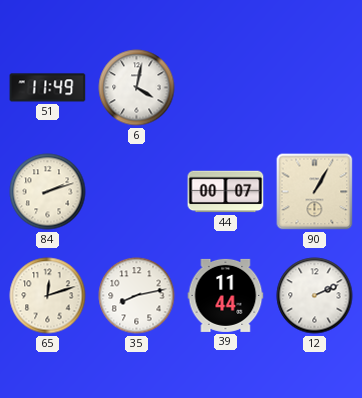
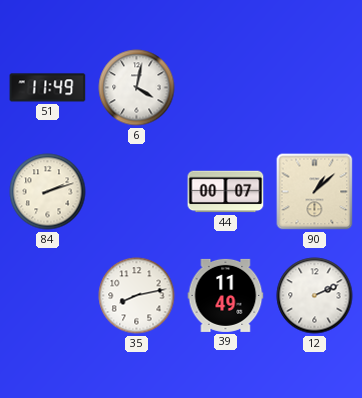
90: 1:05 -> 1:08 (315, 192)
65: 12:12 -> none (48, 296)
39: 11:44 -> 11:49 (226, 295)
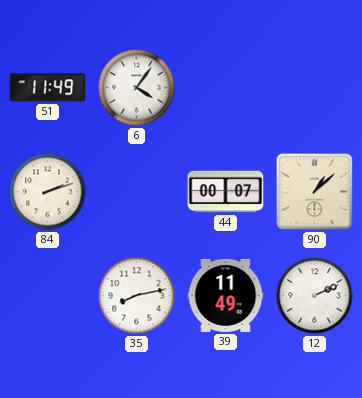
6: 4:02 -> 4:06 (137, 88)
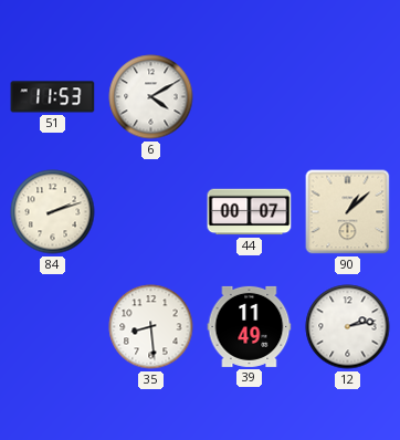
51: 11:49 -> 11:53 (53, 97)
6: 4:06 -> 4:10 (151, 97)
35: 8:13 -> 8:29 (151, 327)
12: 2:11 -> 2:13 (348, 327)
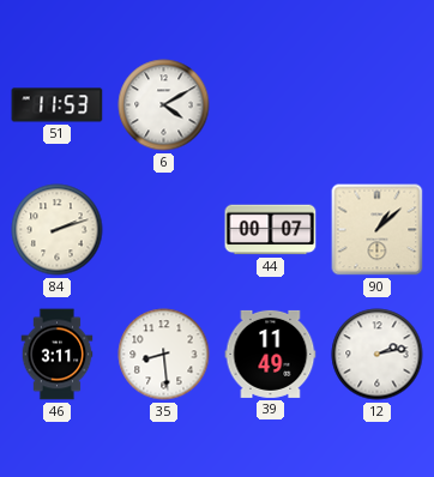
46: none -> 3:11 (58, 355)
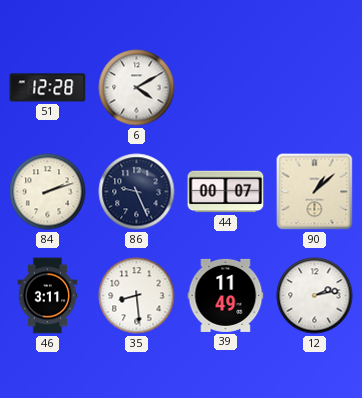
51: 11:53 -> 12:28 (48, 88)
86: none -> 9:26 (137, 192)
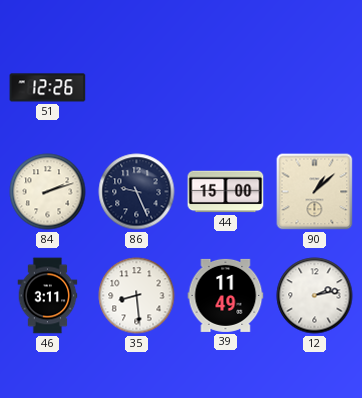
51: 12:28 -> 12:26 (48, 88)
6: 4:10 -> none (137, 88)
44: 00:07 -> 15:00 (226, 192)
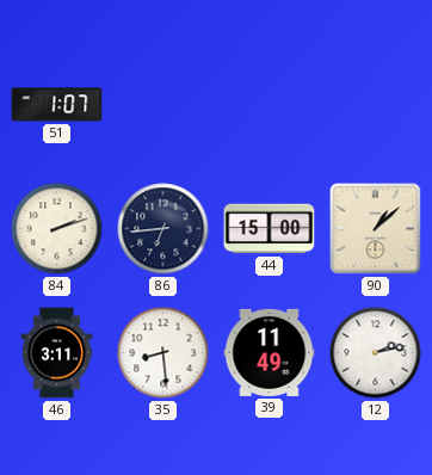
51: 12:26 -> 1:07 (57, 105)
86: 9:26 -> 6:44 (163, 229)
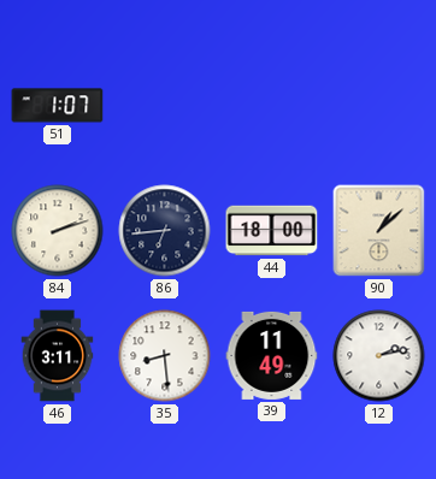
44: 15:00 -> 18:00 (272, 231)
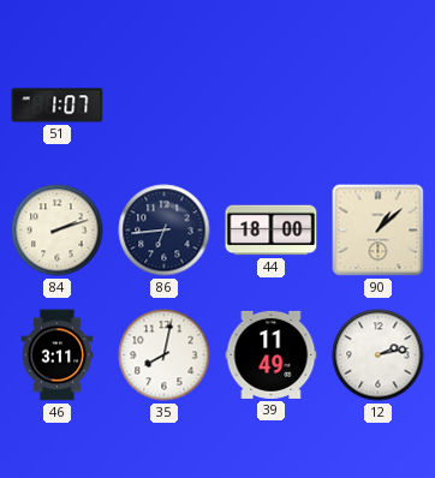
35: 8:29 -> 8:02 (165, 355)
